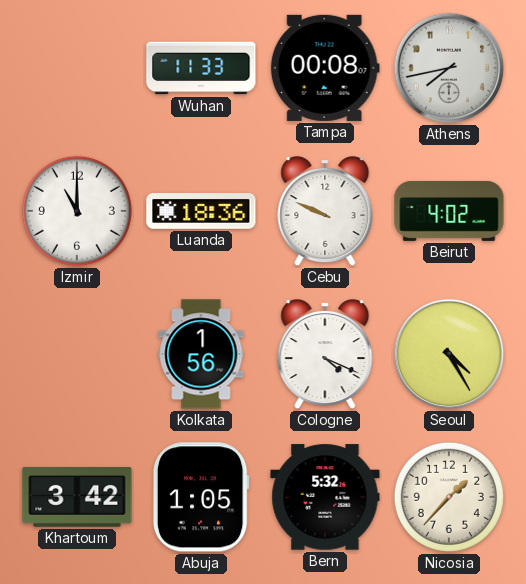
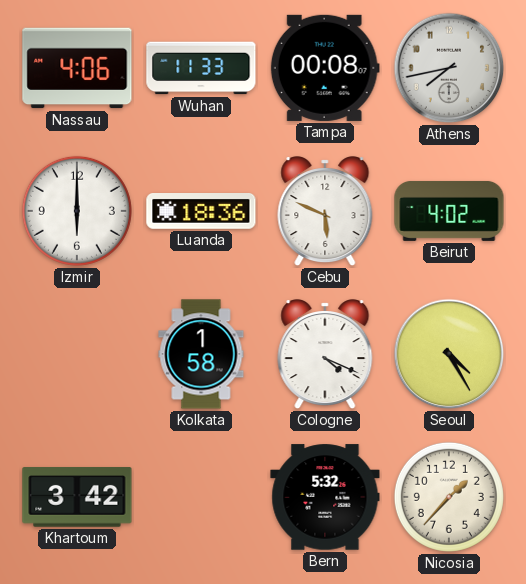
Nassau: none -> 4:06 (77, 68)
Izmir: 11:00 -> 6:00 (77, 211)
Cebu: 9:49 -> 5:49 (325, 212)
Kolkata: 1:56 -> 1:58 (201, 354)
Abuja: 1:05 -> none (201, 497)
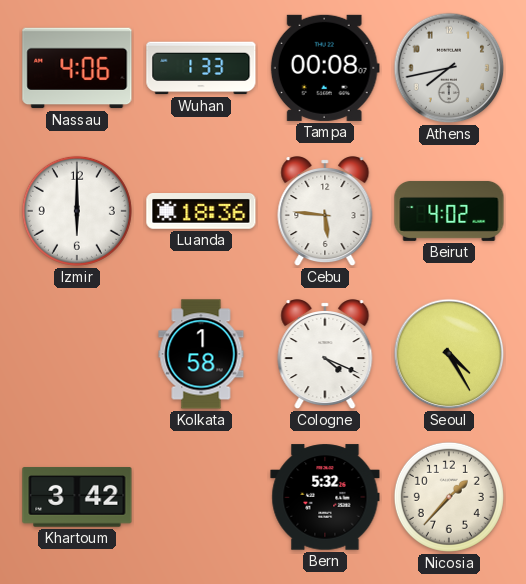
Wuhan: 11:33 -> 1:33 (201, 68)
Cebu: 5:49 -> 5:46 (325, 212)
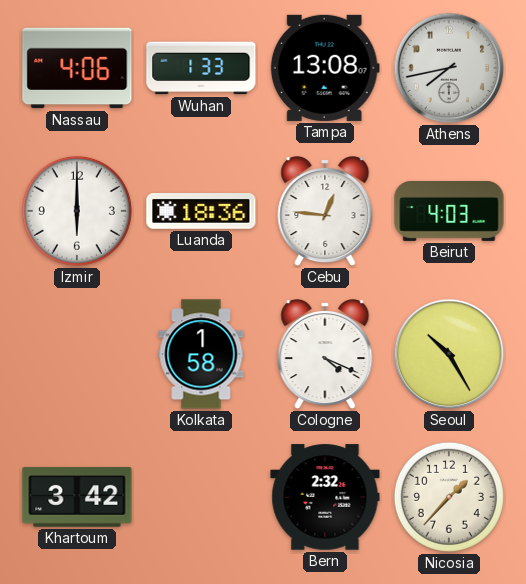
Tampa: 00:08 -> 13:08 (325, 68)
Cebu: 5:46 -> 12:46 (325, 212)
Beirut: 4:02 -> 4:03 (449, 211)
Seoul: 4:25 -> 10:25 (449, 354)
Bern: 5:32 -> 2:32 (325, 497)
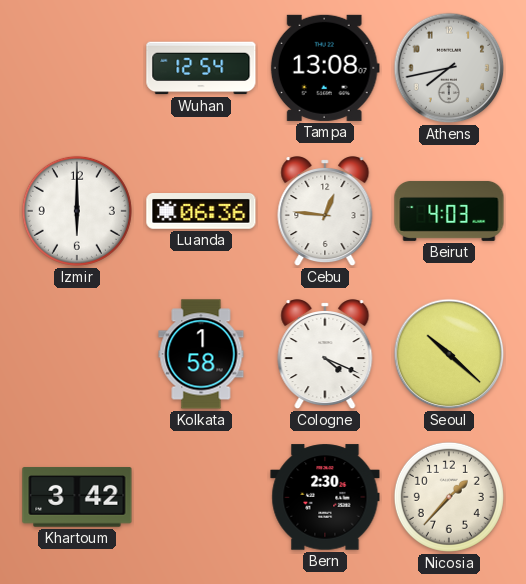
Nassau: 4:06 -> none (77, 68)
Wuhan: 1:33 -> 12:54 (201, 68)
Luanda: 18:36 -> 06:36 (201, 212)
Seoul: 10:25 -> 10:22 (449, 354)
Bern: 2:32 -> 2:30 (325, 497)
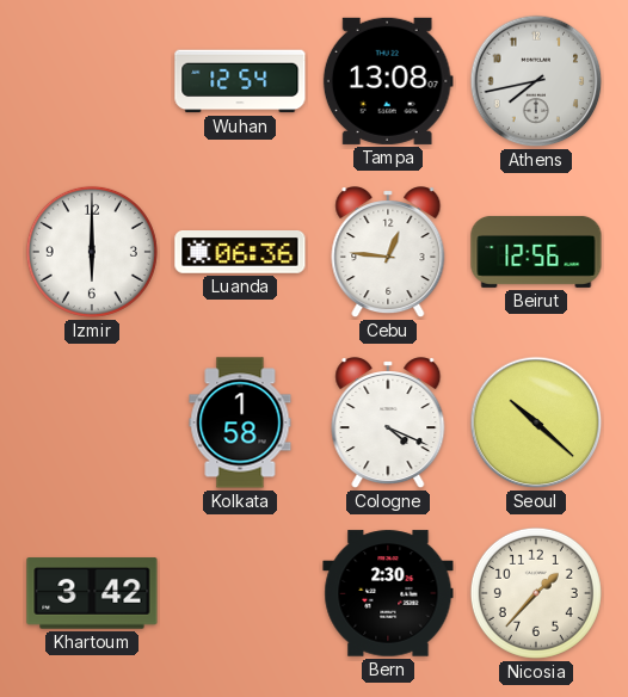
Beirut: 4:03 -> 12:56 (536, 252)
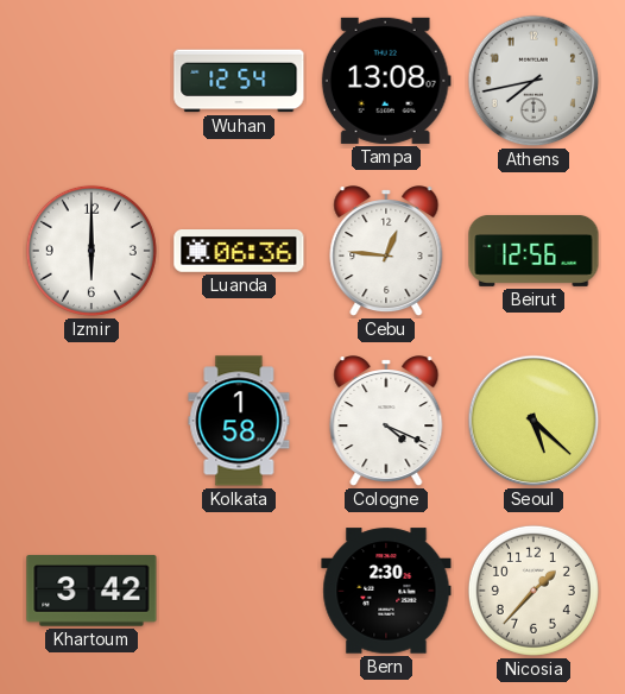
Seoul: 10:22 -> 5:22 (534, 421)
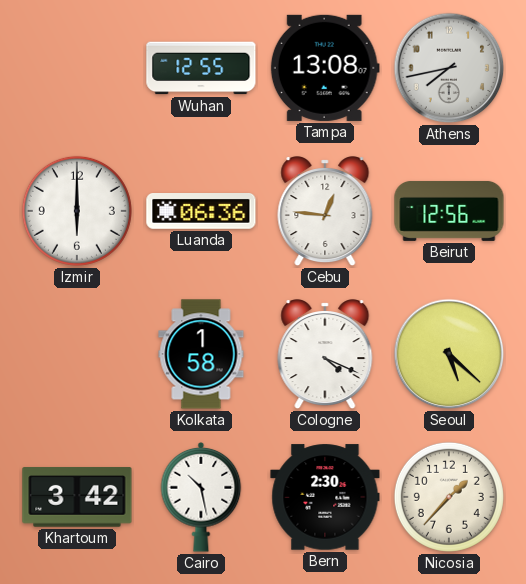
Wuhan: 12:54 -> 12:55 (201, 68)
Cairo: none -> 10:28 (201, 498)
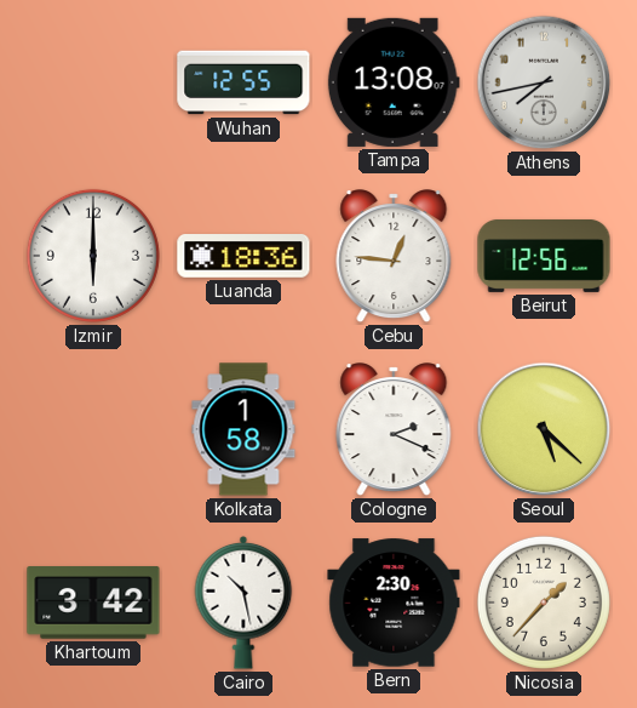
Luanda: 06:36 -> 18:36 (243, 257)
Cologne: 4:19 -> 2:19 (394, 430)
